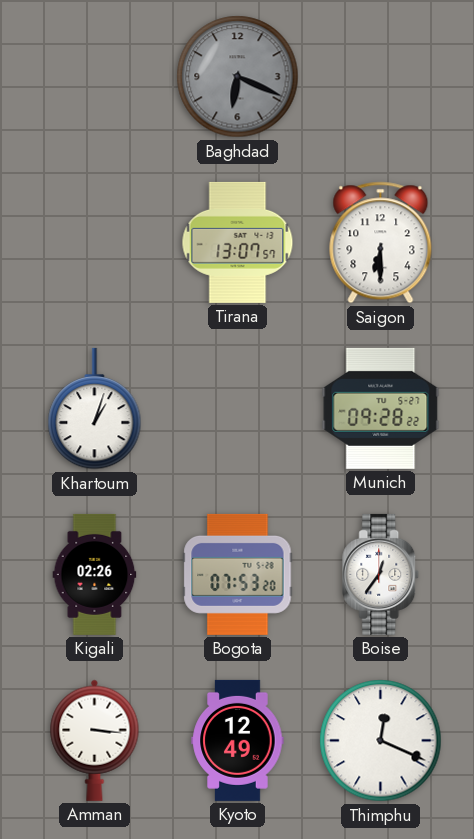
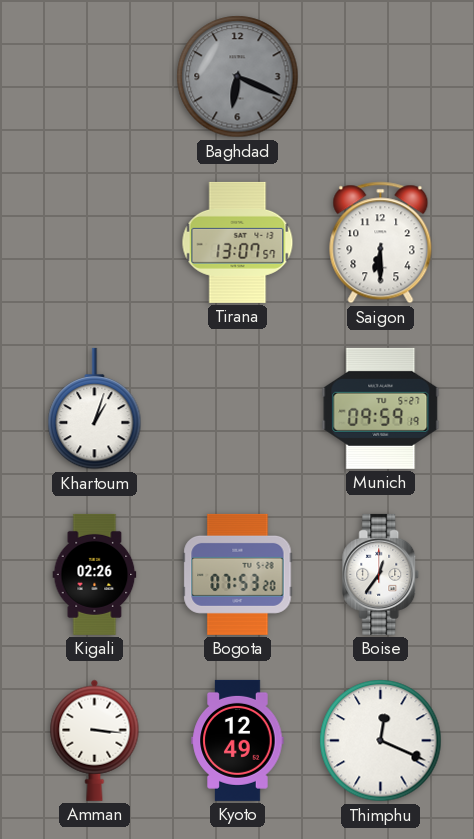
Munich: 09:28 -> 09:59 (381, 408)
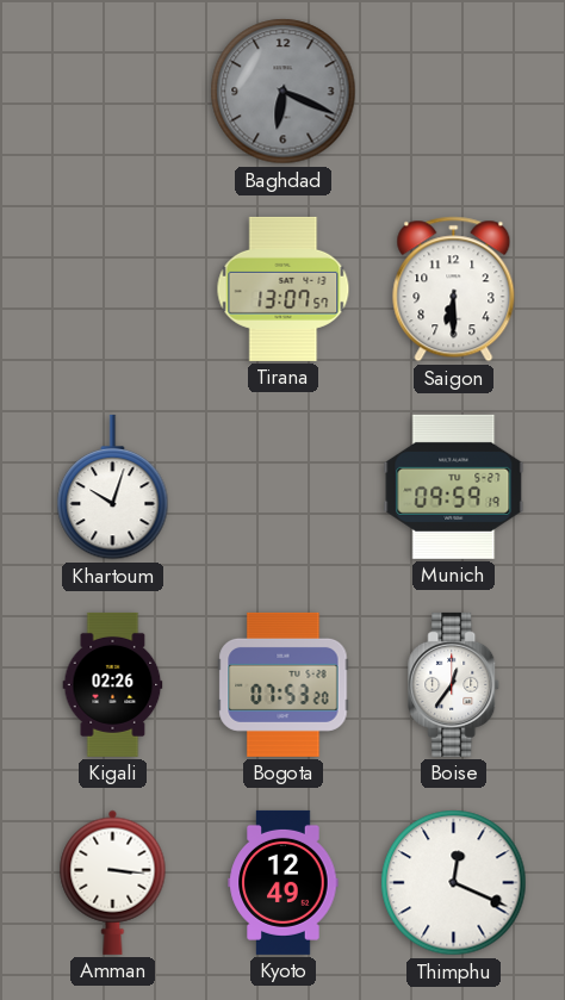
Khartoum: 1:03 -> 10:03 (113, 487)
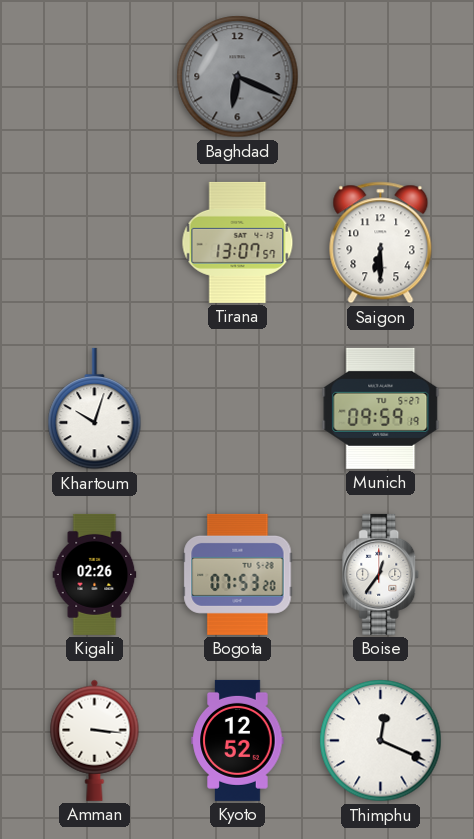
Kyoto: 12:49 -> 12:52 (238, 740)
